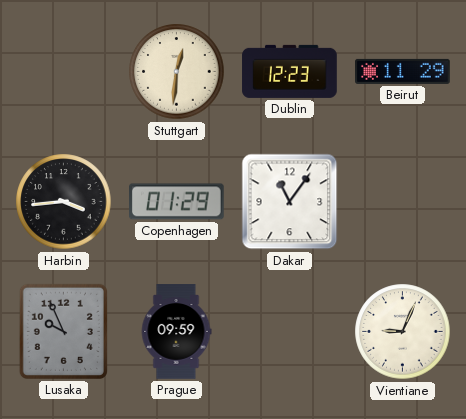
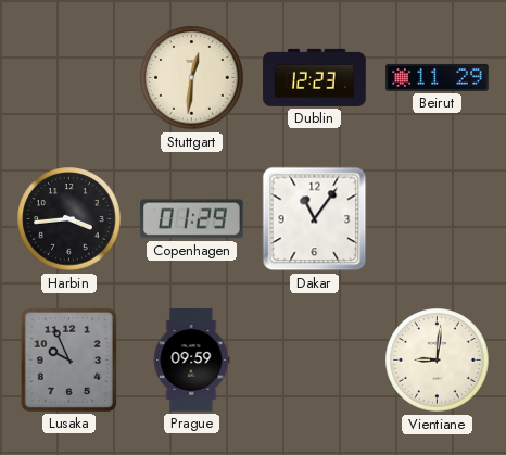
Vientiane: 9:04 -> 9:01 (438, 361)
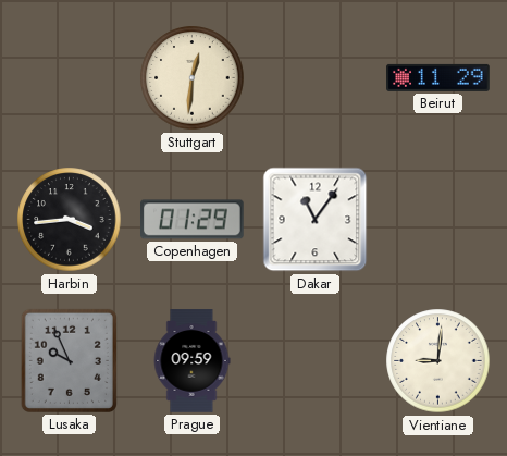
Dublin: 12:23 -> none (315, 77)
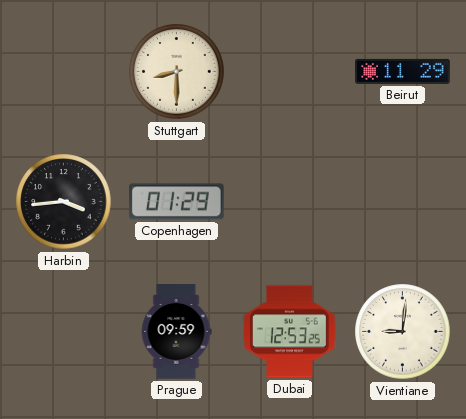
Stuttgart: 12:31 -> 8:30 (177, 72)
Dakar: 11:06 -> none (316, 220)
Lusaka: 9:56 -> none (69, 360)
Dubai: none -> 12:53 (290, 332)
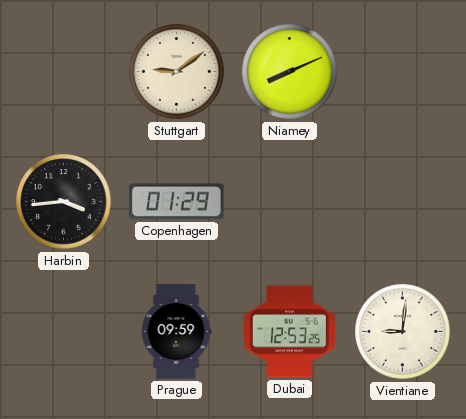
Stuttgart: 8:30 -> 9:09 (177, 72)
Niamey: none -> 8:11 (290, 72)
Beirut: 11:29 -> none (403, 71)
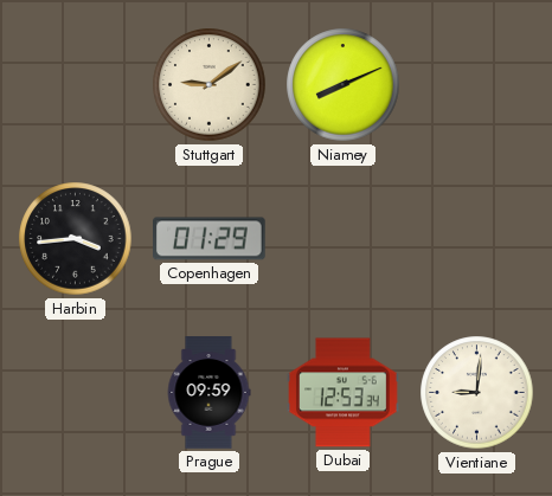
Dubai: 12:53:25 -> 12:53:34 (344, 393)
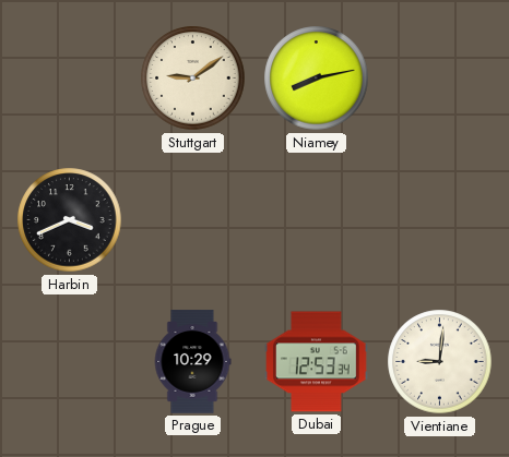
Niamey: 8:11 -> 8:13 (317, 79)
Harbin: 3:44 -> 3:41 (70, 220)
Copenhagen: 01:29 -> none (210, 239)
Prague: 09:59 -> 10:29 (192, 362)
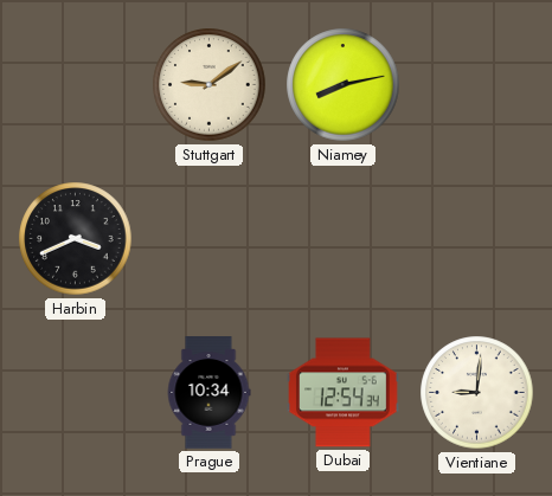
Prague: 10:29 -> 10:34 (208, 393)
Dubai: 12:53 -> 12:54 (344, 393)
